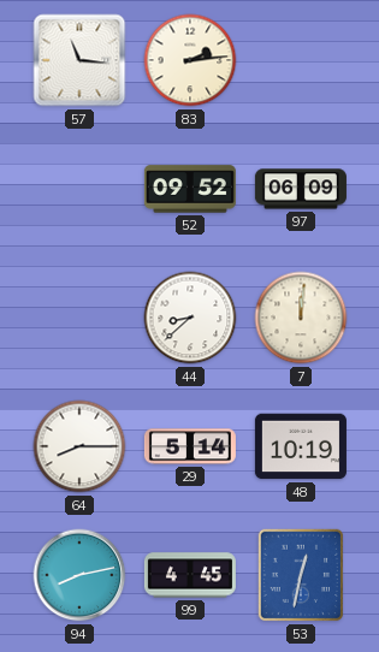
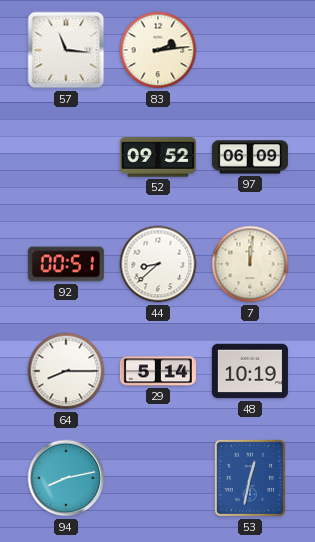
92: none -> 00:51 (66, 264)
99: 4:45 -> none (190, 575)
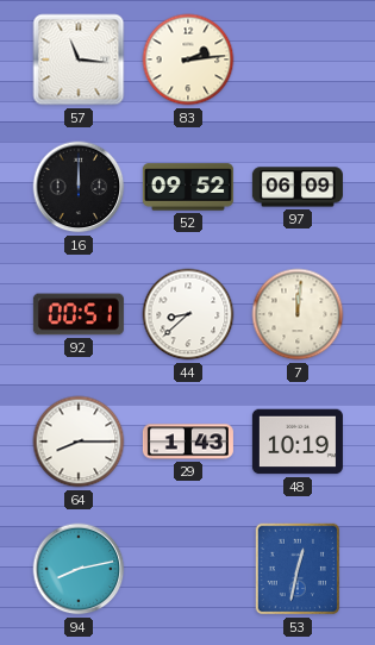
16: none -> 12:00 (79, 187)
29: 5:14 -> 1:43 (188, 442)
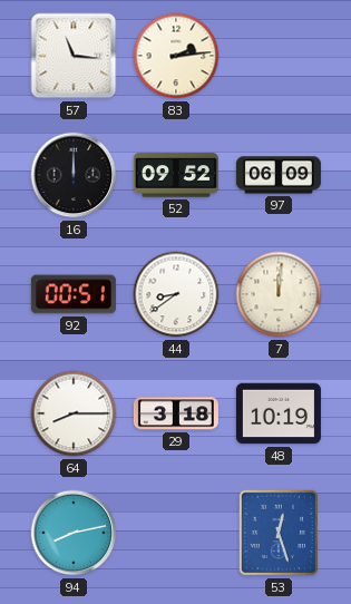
44: 8:38 -> 8:39 (176, 294)
29: 1:43 -> 3:18 (176, 413)
53: 12:32 -> 12:27 (279, 533)
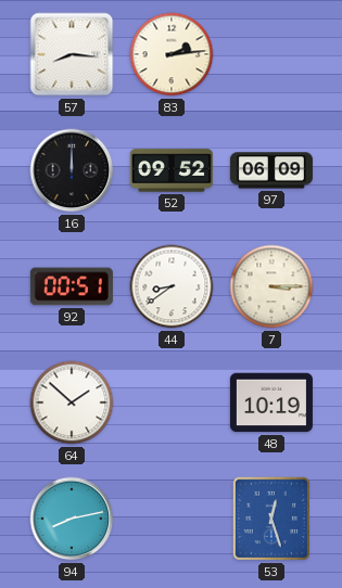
57: 11:16 -> 8:16 (72, 54)
7: 12:01 -> 3:15 (271, 286)
64: 8:15 -> 1:52 (72, 402)
29: 3:18 -> none (176, 413)
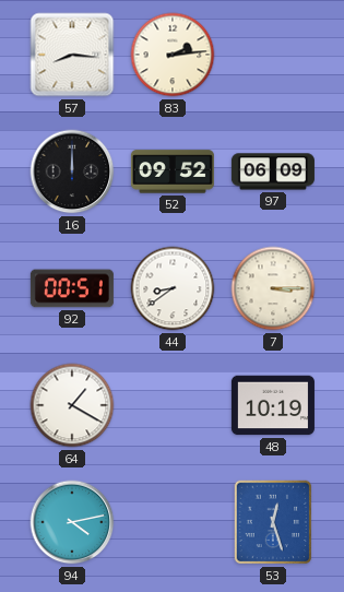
64: 1:52 -> 1:20 (72, 405)
94: 8:13 -> 4:13 (72, 522)
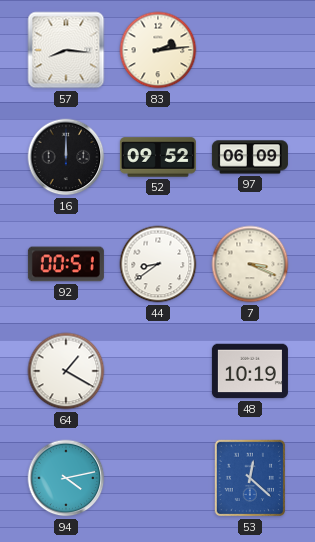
7: 3:15 -> 3:19 (250, 264)
53: 12:27 -> 12:22 (250, 478)
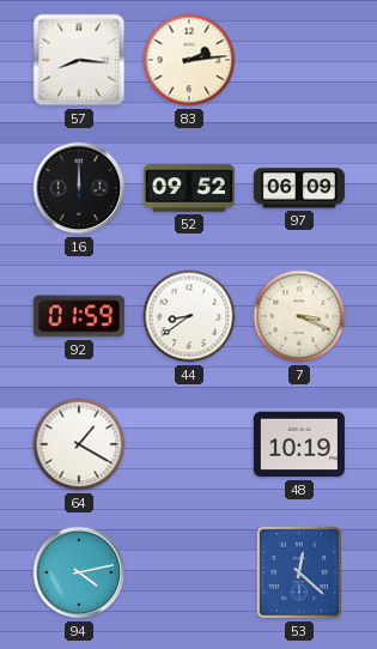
92: 00:51 -> 01:59 (79, 316)
